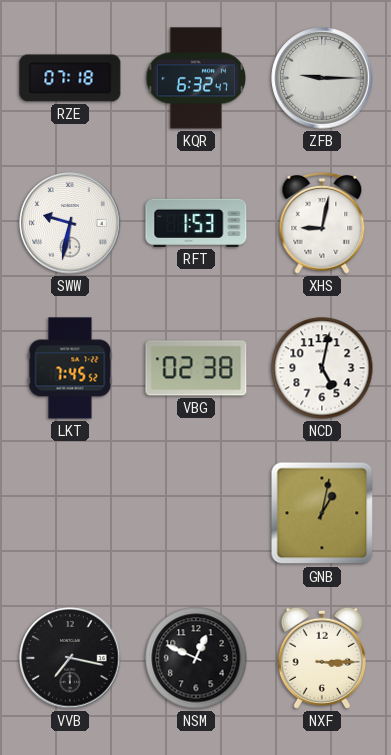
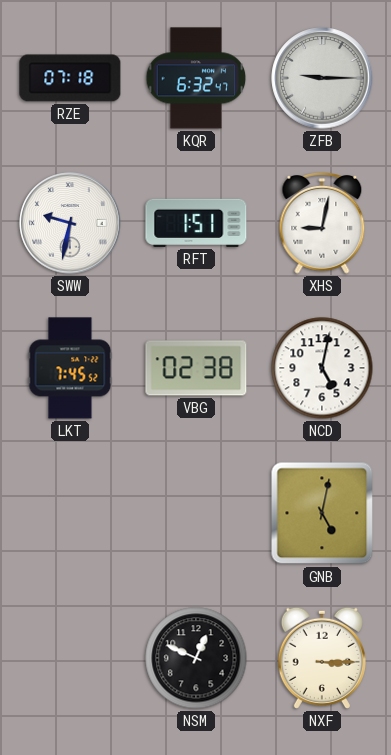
RFT: 1:53 -> 1:51 (196, 223)
GNB: 1:02 -> 5:02 (322, 513)
VVB: 7:17 -> none (70, 658)
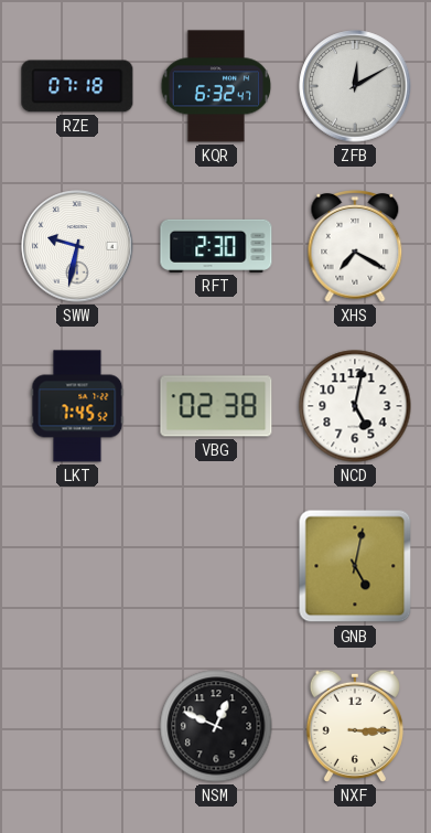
ZFB: 9:15 -> 12:10 (355, 86)
RFT: 1:51 -> 2:30 (216, 246)
XHS: 9:02 -> 7:20 (355, 247)
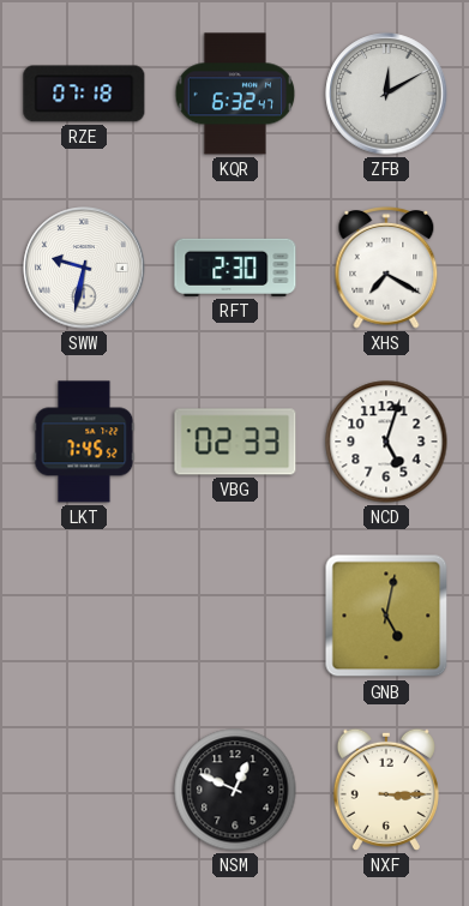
VBG: 02:38 -> 02:33 (235, 442)
NCD: 5:02 -> 5:03 (386, 442)
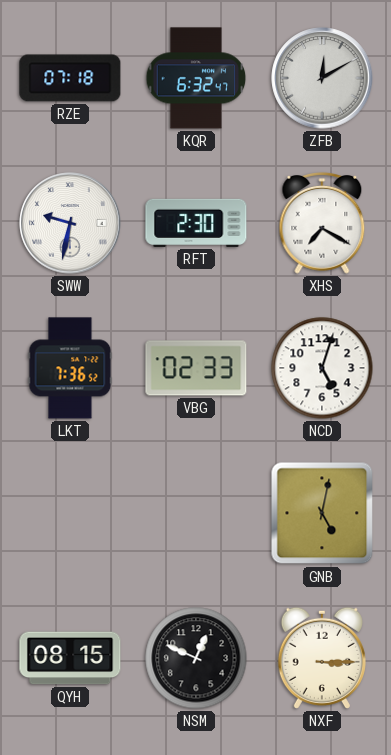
LKT: 7:45 -> 7:36 (70, 368)
QYH: none -> 08:15 (70, 658)
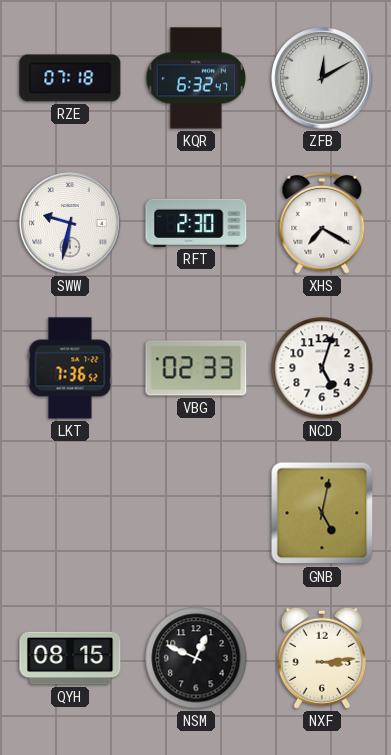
NXF: 3:15 -> 3:14 (322, 658)
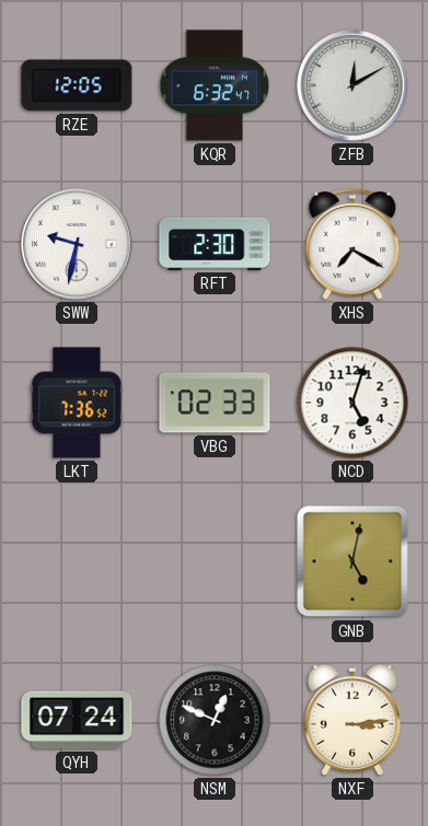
RZE: 07:18 -> 12:05 (77, 85)
QYH: 08:15 -> 07:24 (77, 720)
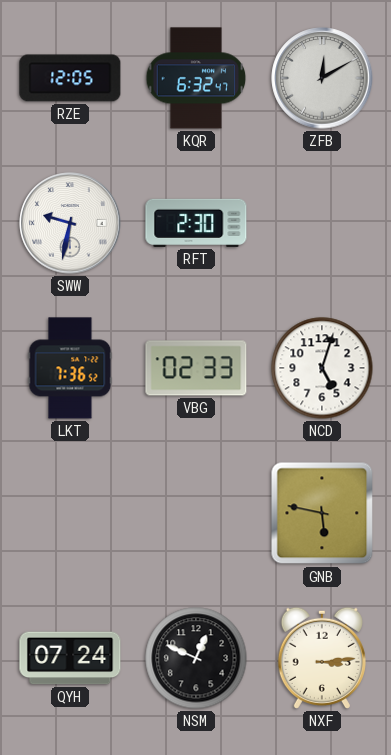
XHS: 7:20 -> none (352, 245)
GNB: 5:02 -> 5:47 (322, 513)
